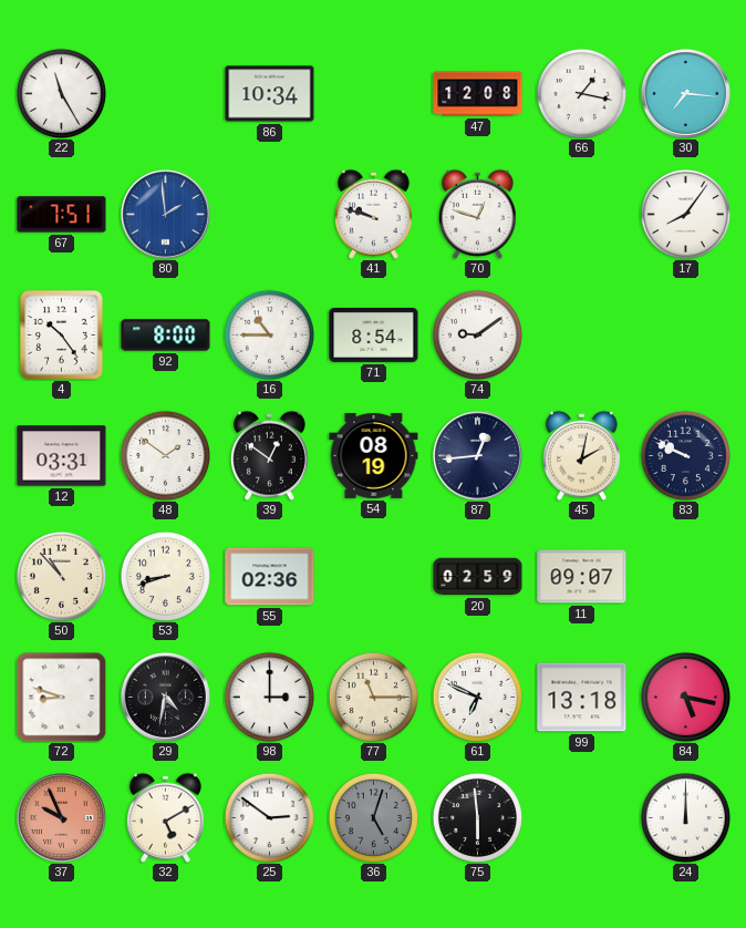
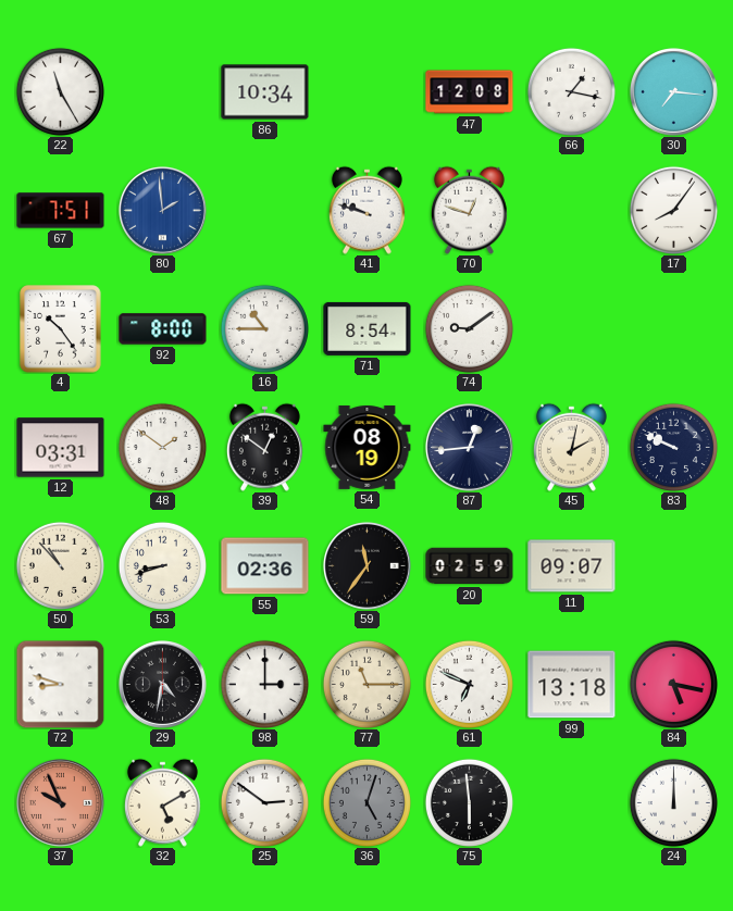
59: none -> 11:36 (366, 565)
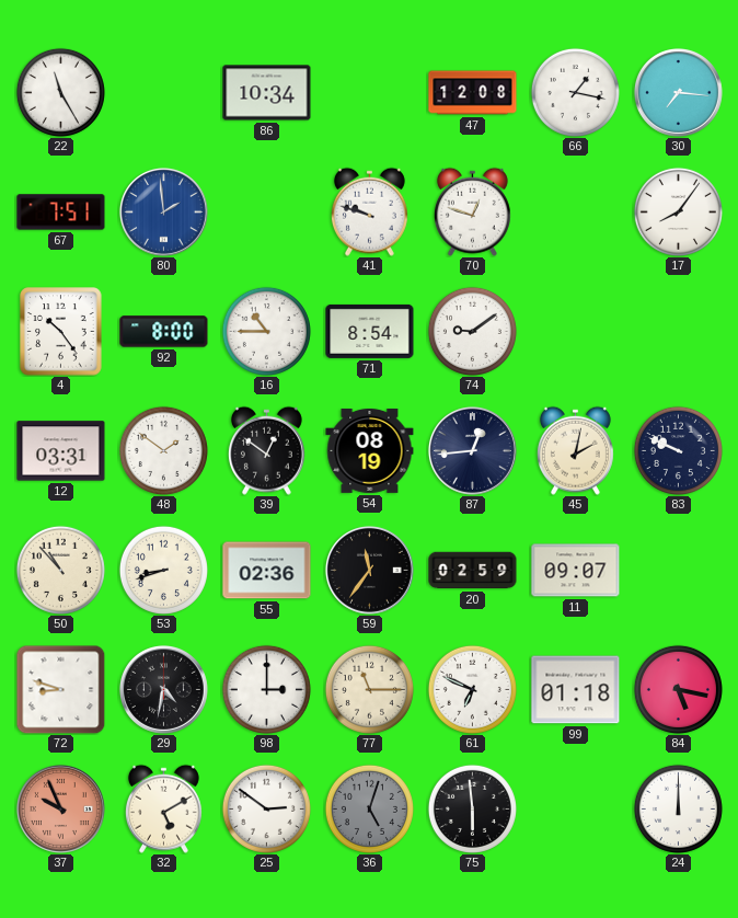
99: 13:18 -> 01:18 (576, 690)
